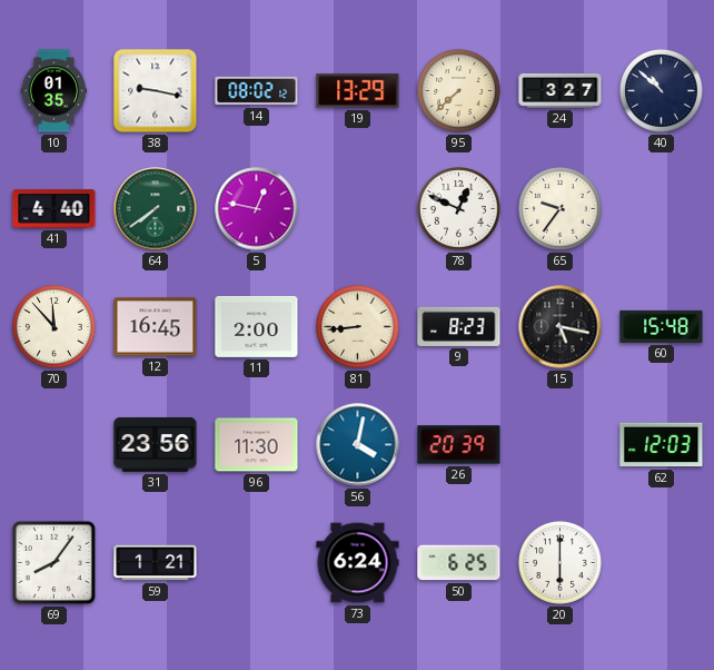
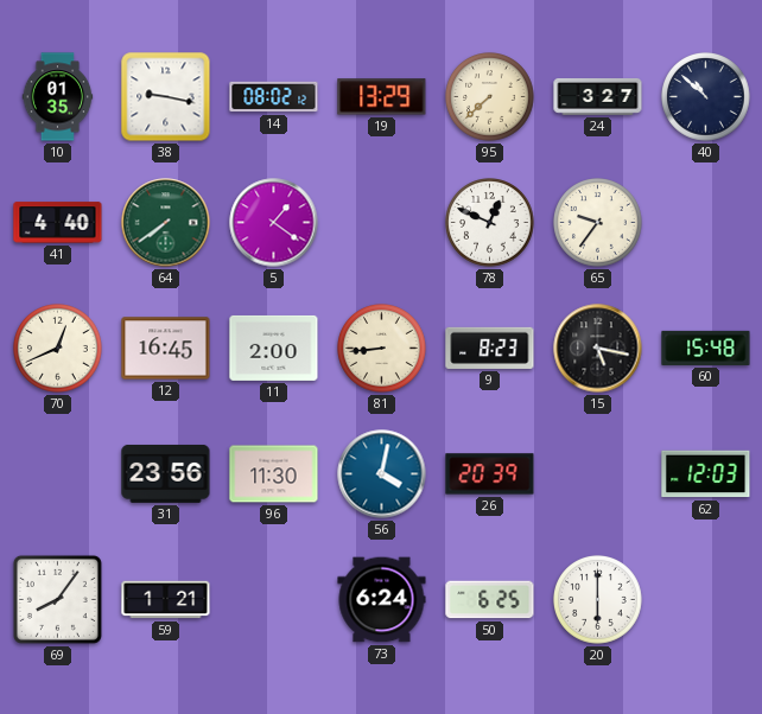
5: 12:47 -> 1:21 (274, 223)
70: 11:53 -> 12:41 (58, 349)
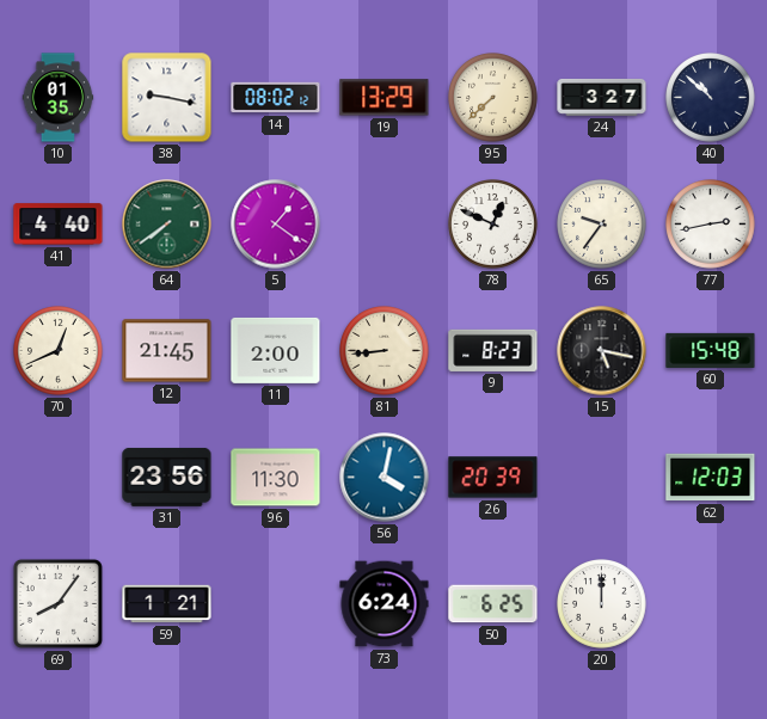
77: none -> 2:43 (711, 225)
12: 16:45 -> 21:45 (167, 351)
20: 6:00 -> 12:00 (602, 604)
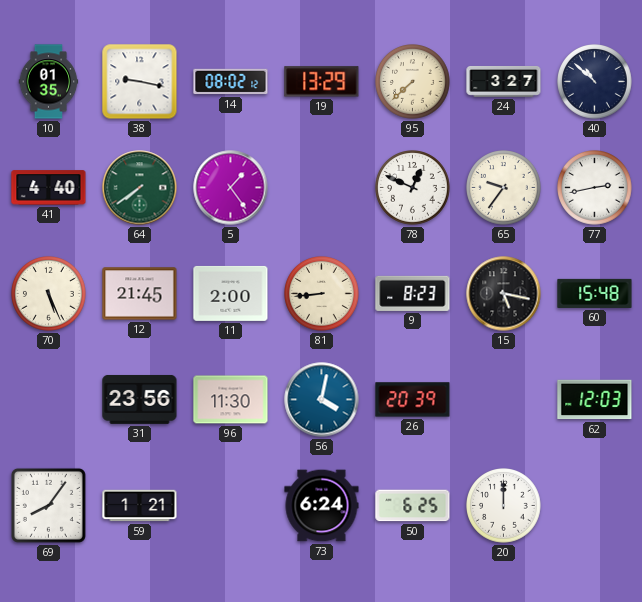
5: 1:21 -> 1:24 (231, 188)
70: 12:41 -> 5:26 (49, 294)
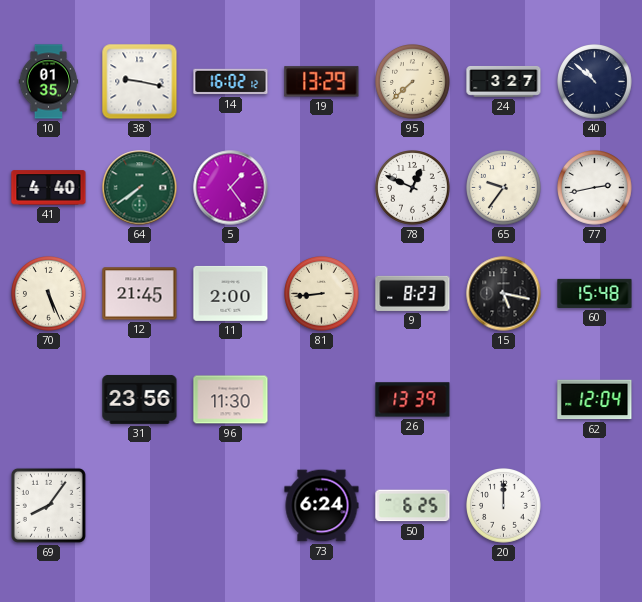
14: 08:02 -> 16:02 (231, 82)
56: 4:02 -> none (322, 400)
26: 20:39 -> 13:39 (413, 400)
62: 12:03 -> 12:04 (595, 400)
59: 1:21 -> none (140, 506)
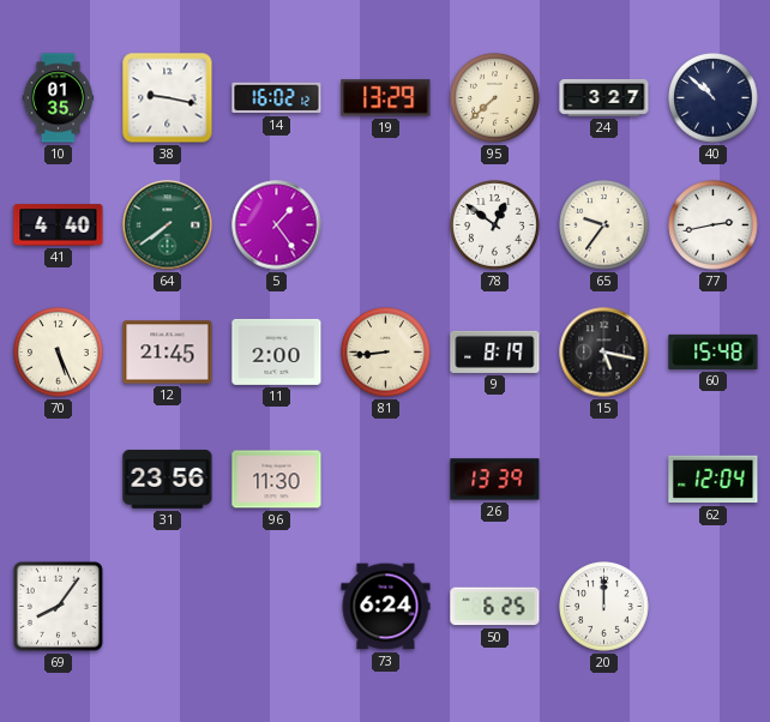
78: 12:49 -> 12:51 (495, 225)
9: 8:23 -> 8:19 (495, 351)
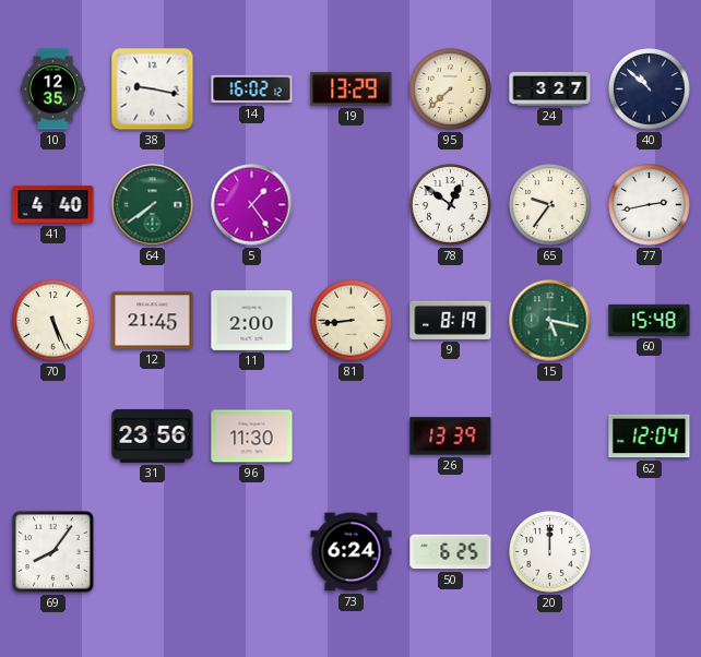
10: 01:35 -> 12:35 (54, 89)
15 dial: black -> green (550, 321)
